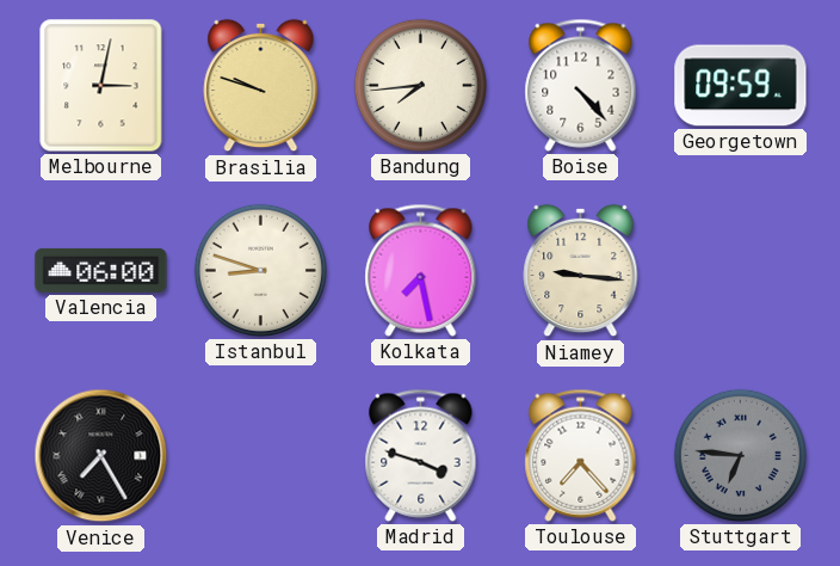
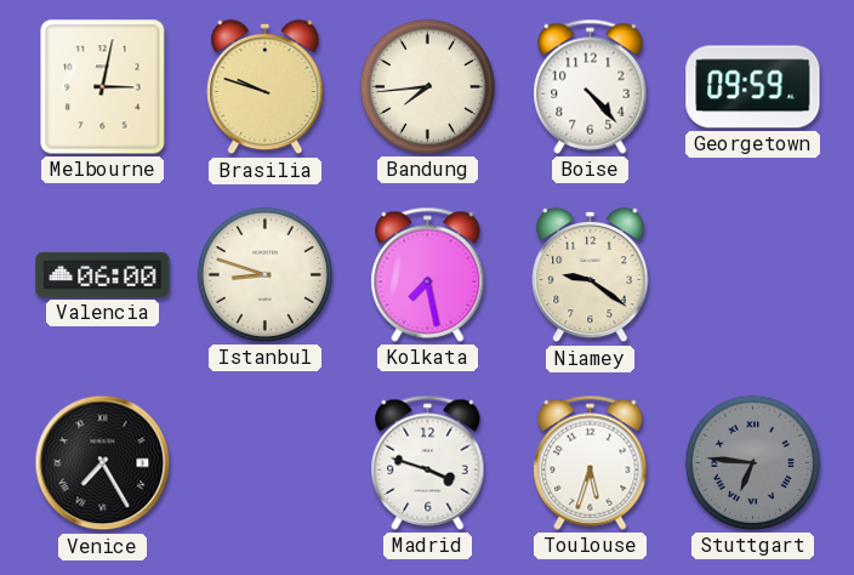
Niamey: 9:16 -> 9:21 (591, 275)
Toulouse: 7:23 -> 5:33 (591, 462)
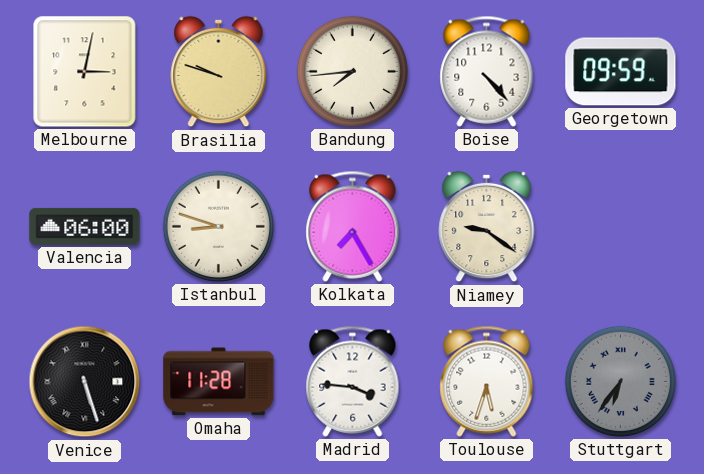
Kolkata: 7:28 -> 7:25 (353, 226)
Venice: 7:25 -> 5:27 (85, 382)
Omaha: none -> 11:28 (219, 382)
Madrid: 3:48 -> 3:46 (353, 381)
Stuttgart: 6:46 -> 6:36 (620, 381)
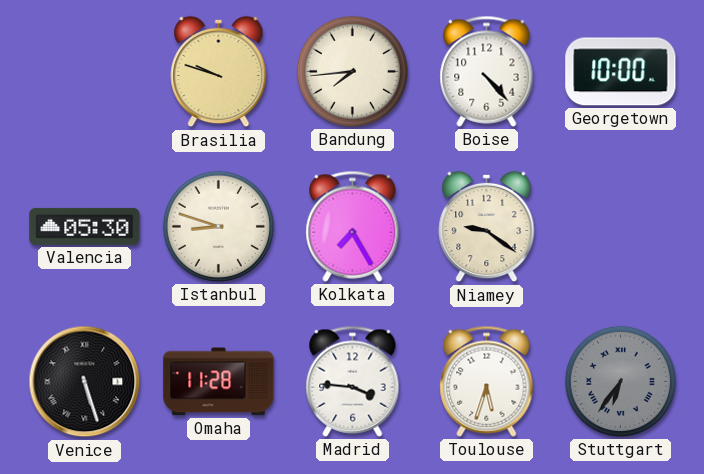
Melbourne: 3:02 -> none (85, 72)
Georgetown: 09:59 -> 10:00 (621, 72)
Valencia: 06:00 -> 05:30 (85, 226)
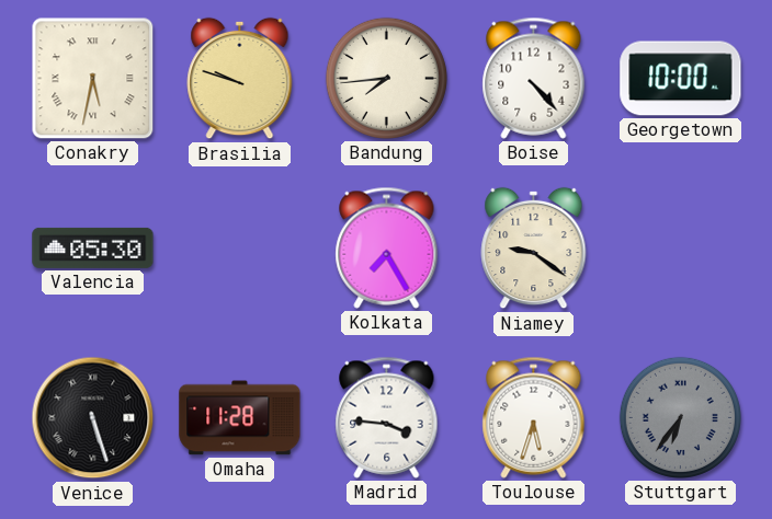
Conakry: none -> 5:32 (93, 79)
Istanbul: 8:48 -> none (218, 226)
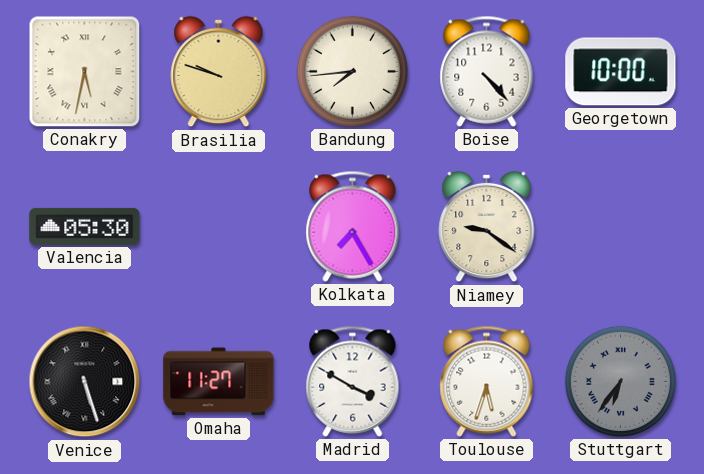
Omaha: 11:28 -> 11:27 (219, 382)
Madrid: 3:46 -> 3:50 (353, 381)
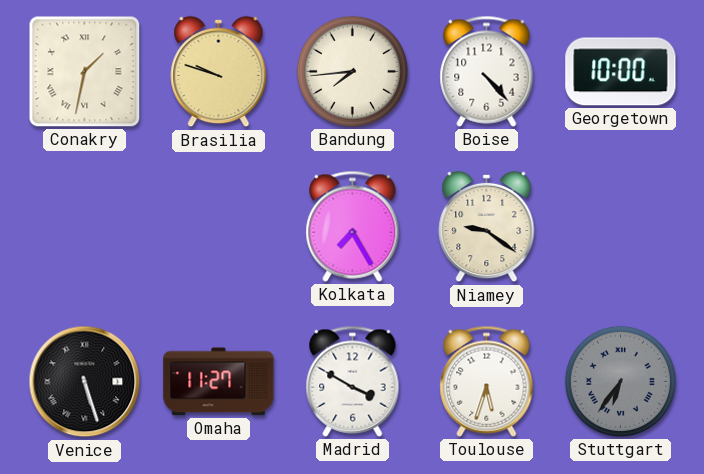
Conakry: 5:32 -> 1:32 (85, 72)
Valencia: 05:30 -> none (85, 226)
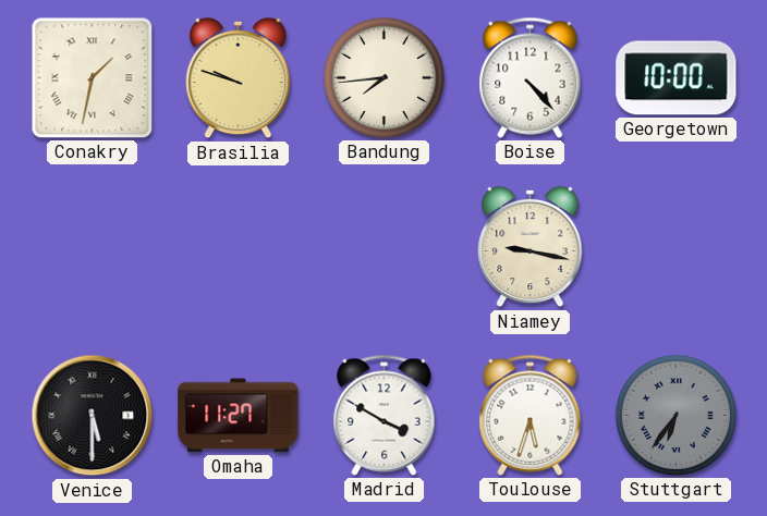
Kolkata: 7:25 -> none (353, 226)
Niamey: 9:21 -> 9:17 (531, 247)
Venice: 5:27 -> 5:30 (93, 416)
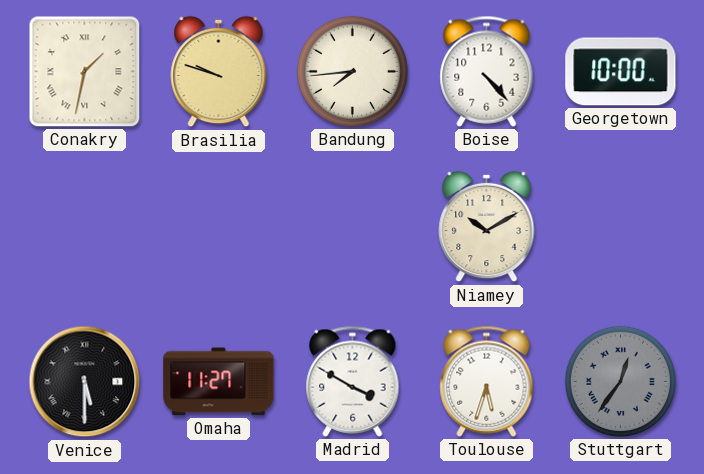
Niamey: 9:17 -> 10:10 (487, 227)
Stuttgart: 6:36 -> 12:36 (620, 381)
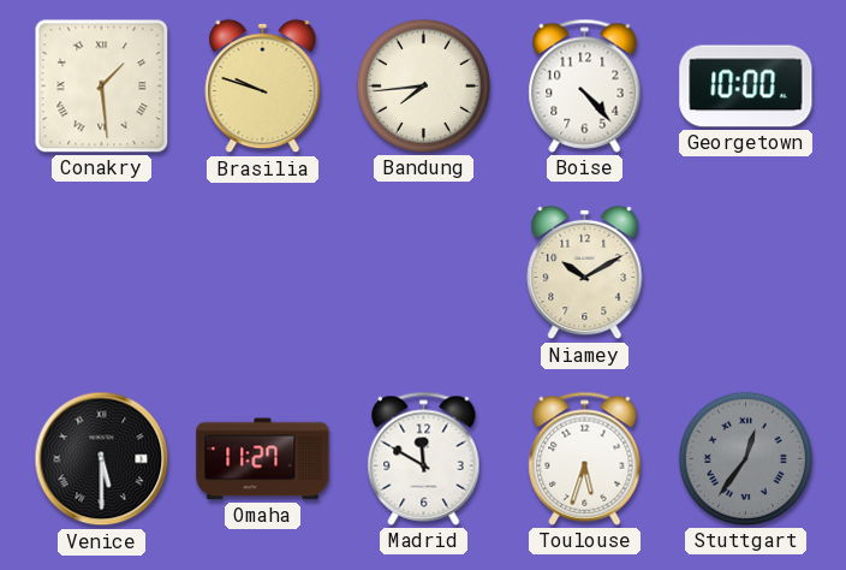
Conakry: 1:32 -> 1:29 (102, 87)
Madrid: 3:50 -> 11:50 (424, 458)
